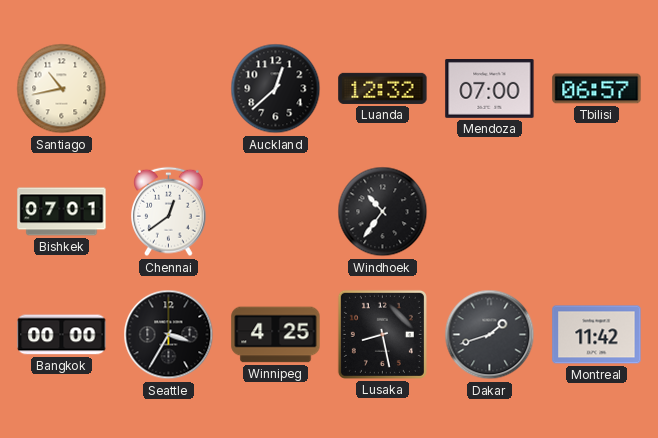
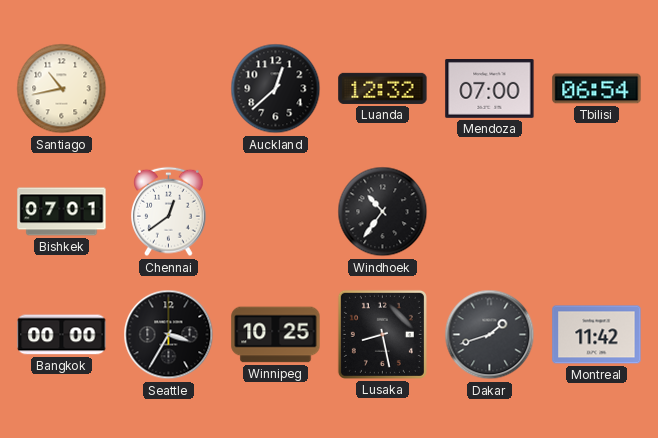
Tbilisi: 06:57 -> 06:54 (597, 89)
Winnipeg: 4:25 -> 10:25 (276, 335)
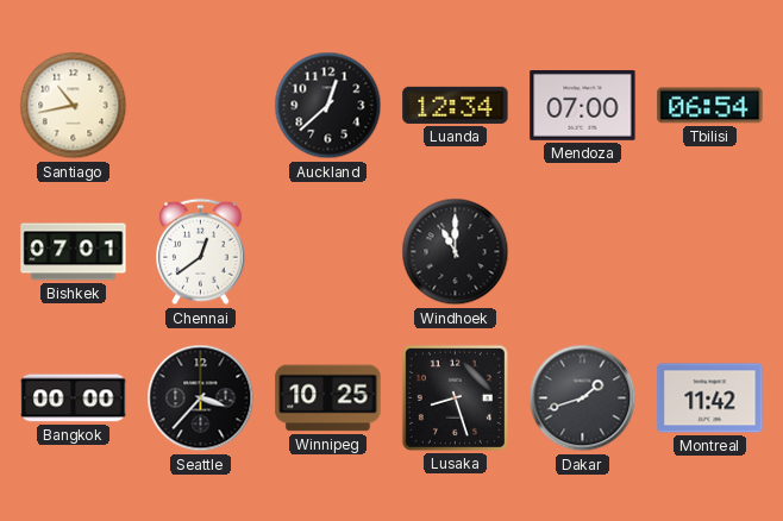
Luanda: 12:32 -> 12:34 (456, 105)
Windhoek: 10:36 -> 11:00 (456, 252)
Seattle: 3:35 -> 3:37 (201, 398)
Lusaka: 8:28 -> 8:27 (455, 397)
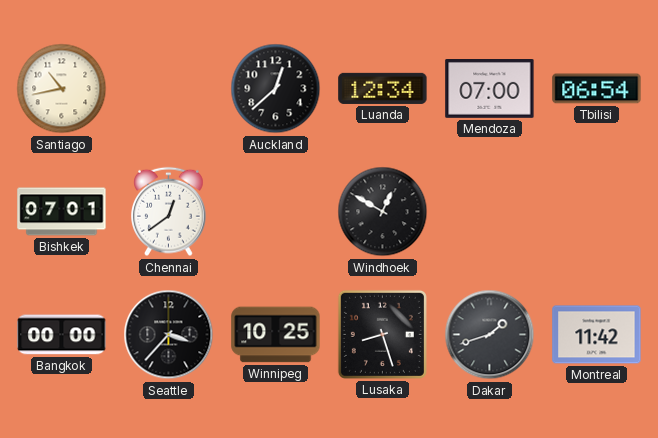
Windhoek: 11:00 -> 12:50 (383, 212)
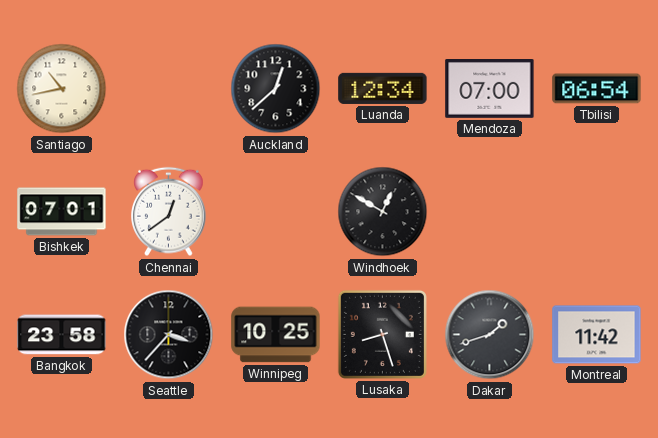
Bangkok: 00:00 -> 23:58 (62, 335)
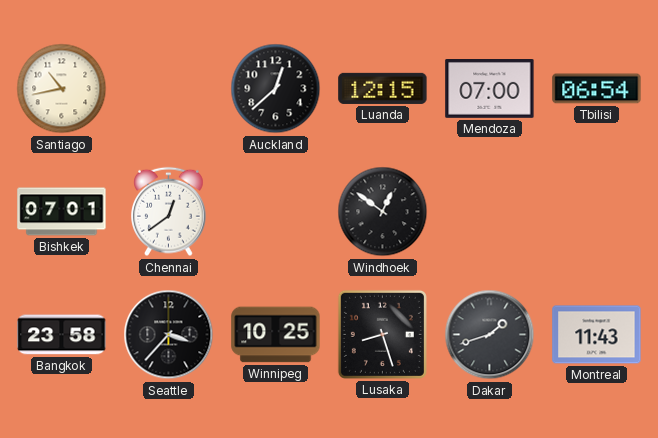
Luanda: 12:34 -> 12:15 (383, 88)
Windhoek: 12:50 -> 12:51 (383, 212)
Montreal: 11:42 -> 11:43 (597, 335)
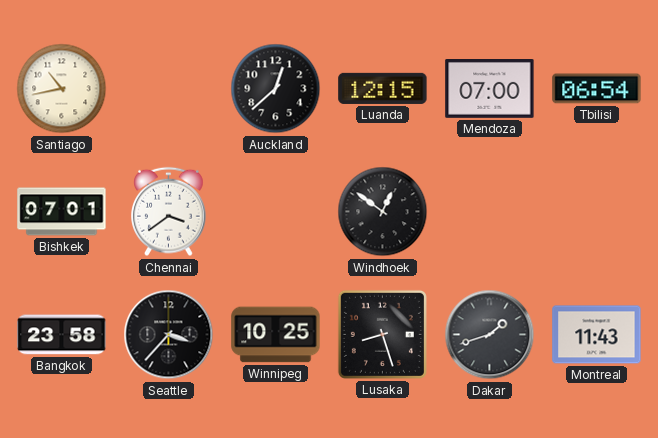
Chennai: 12:39 -> 3:39 (169, 212)
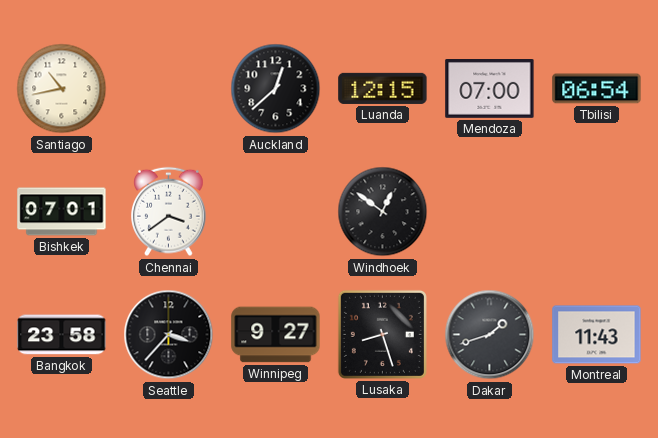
Winnipeg: 10:25 -> 9:27 (276, 335)
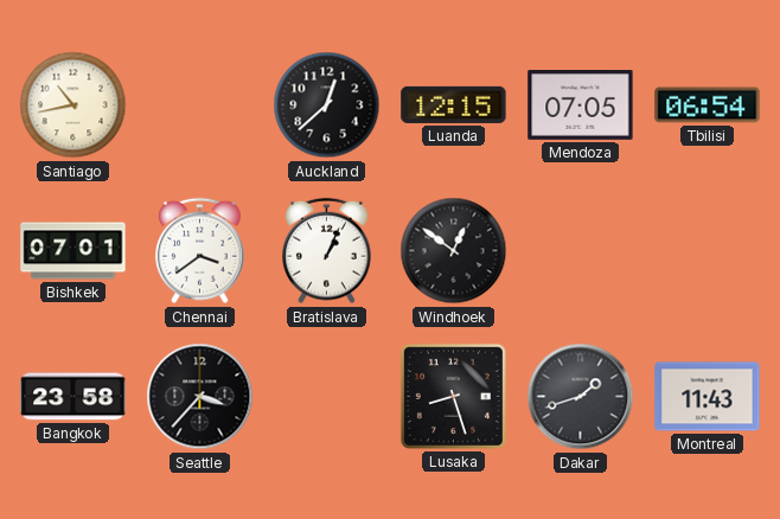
Mendoza: 07:00 -> 07:05 (581, 105)
Bratislava: none -> 1:04 (327, 251)
Winnipeg: 9:27 -> none (276, 335)
